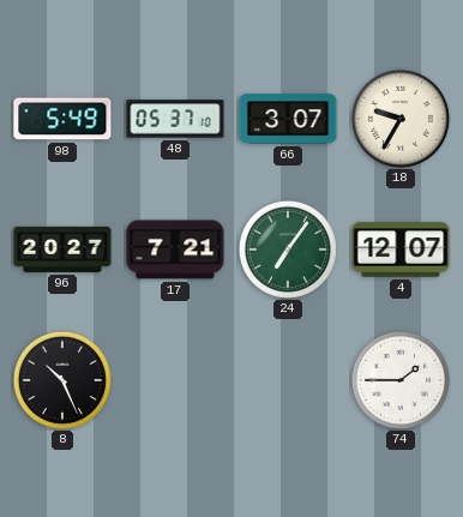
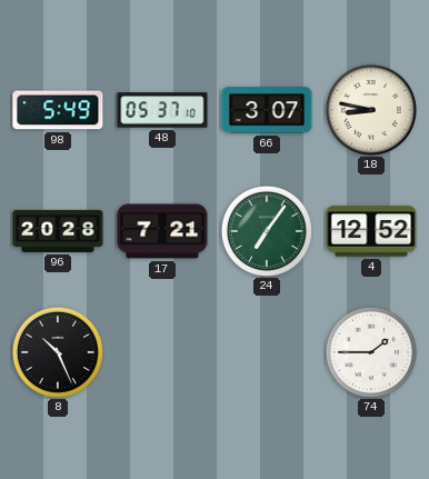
18: 9:35 -> 8:47 (371, 110)
96: 20:27 -> 20:28 (58, 231)
4: 12:07 -> 12:52 (371, 231)
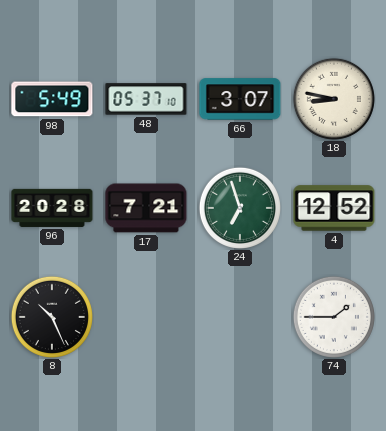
24: 7:06 -> 6:57 (240, 208)
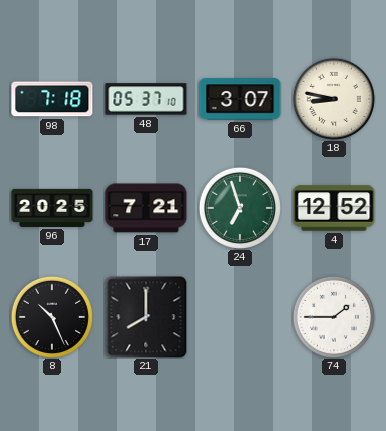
98: 5:49 -> 7:18 (52, 99)
96: 20:28 -> 20:25 (52, 208)
21: none -> 8:00 (146, 317)
